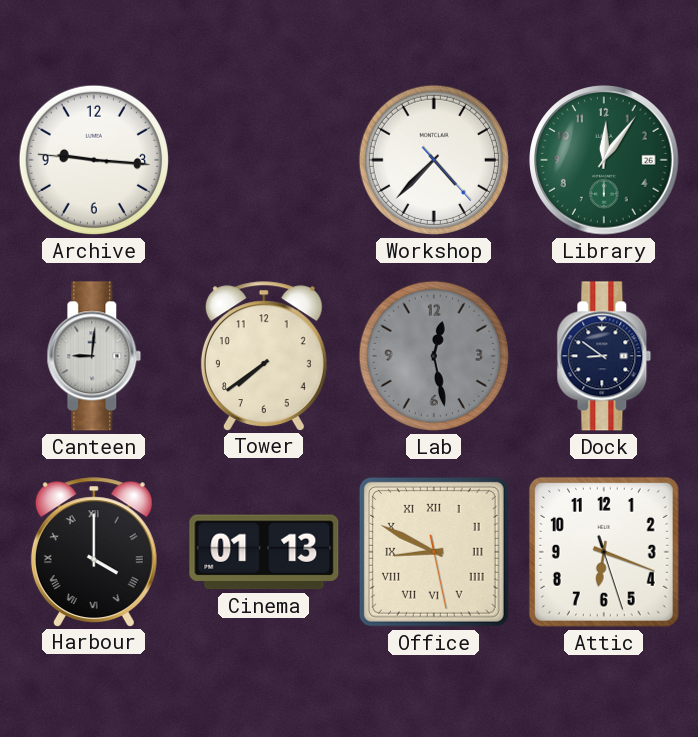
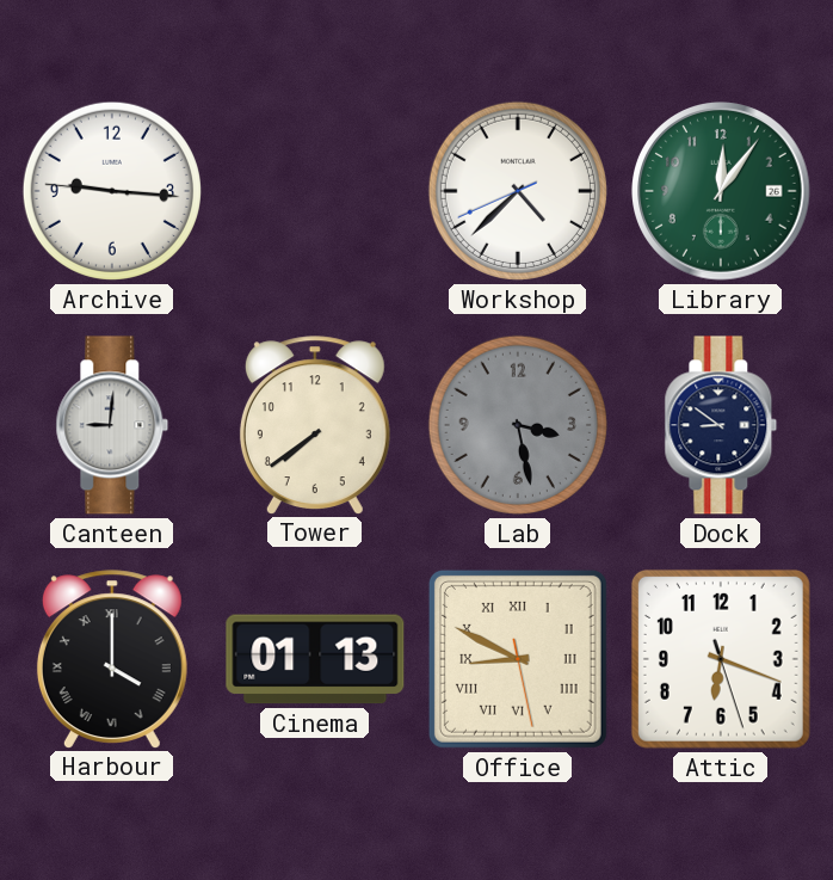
Workshop: 4:37:23 -> 4:37:41 (518, 191)
Lab: 12:28 -> 3:28 (518, 425)
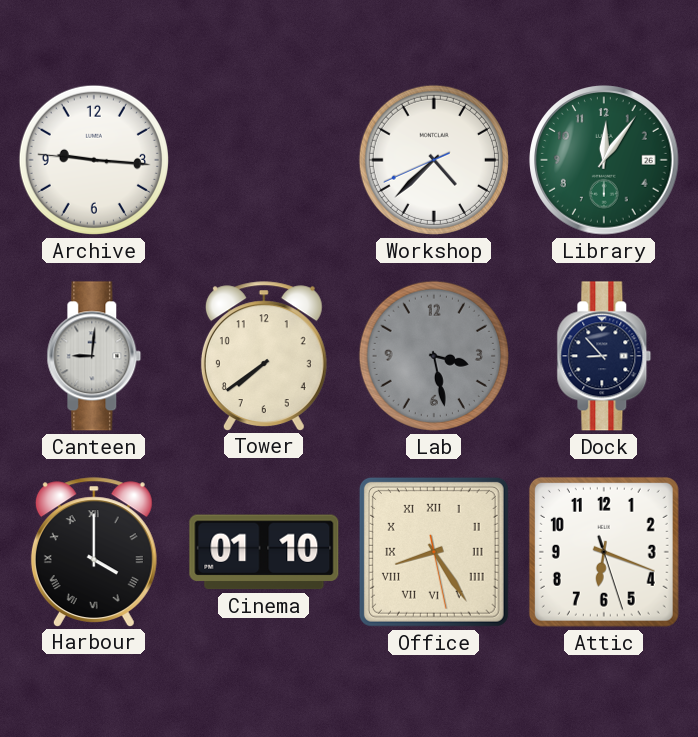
Dock: 8:51 -> 8:53 (604, 356)
Cinema: 01:13 -> 01:10 (264, 552)
Office: 8:49 -> 8:24 (434, 552)
